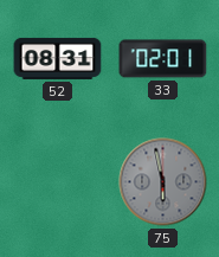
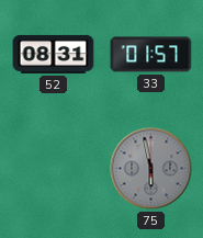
33: 02:01 -> 01:57 (151, 55)
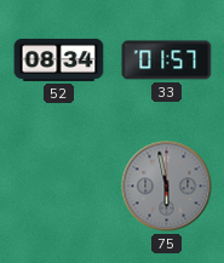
52: 08:31 -> 08:34 (59, 59)
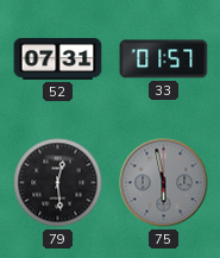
52: 08:34 -> 07:31 (58, 58)
79: none -> 12:29 (58, 183)
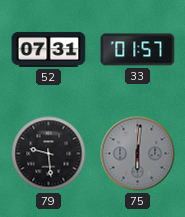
79: 12:29 -> 9:29 (49, 154)
75: 5:58 -> 6:01 (138, 154)
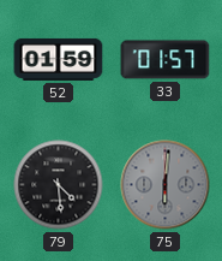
52: 07:31 -> 01:59 (59, 59)
79: 9:29 -> 4:29 (59, 185)
